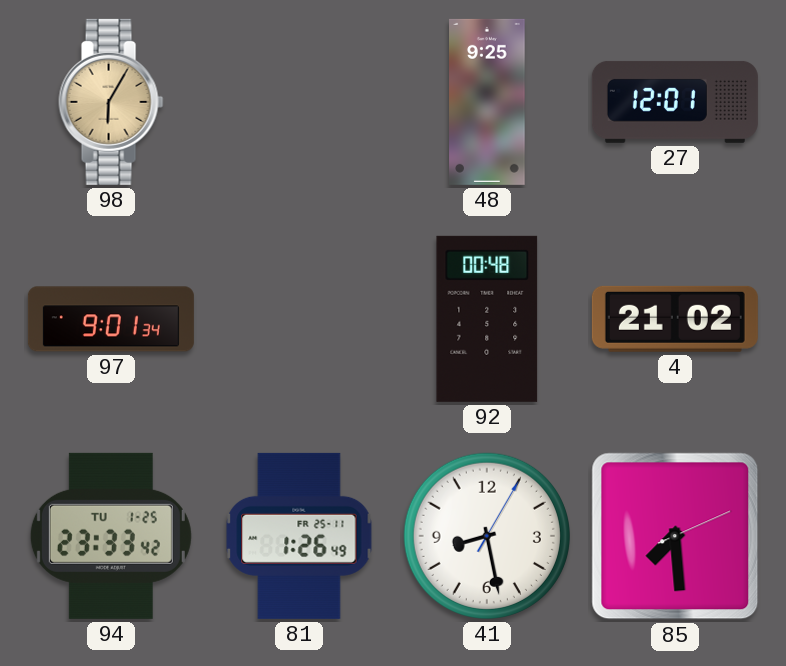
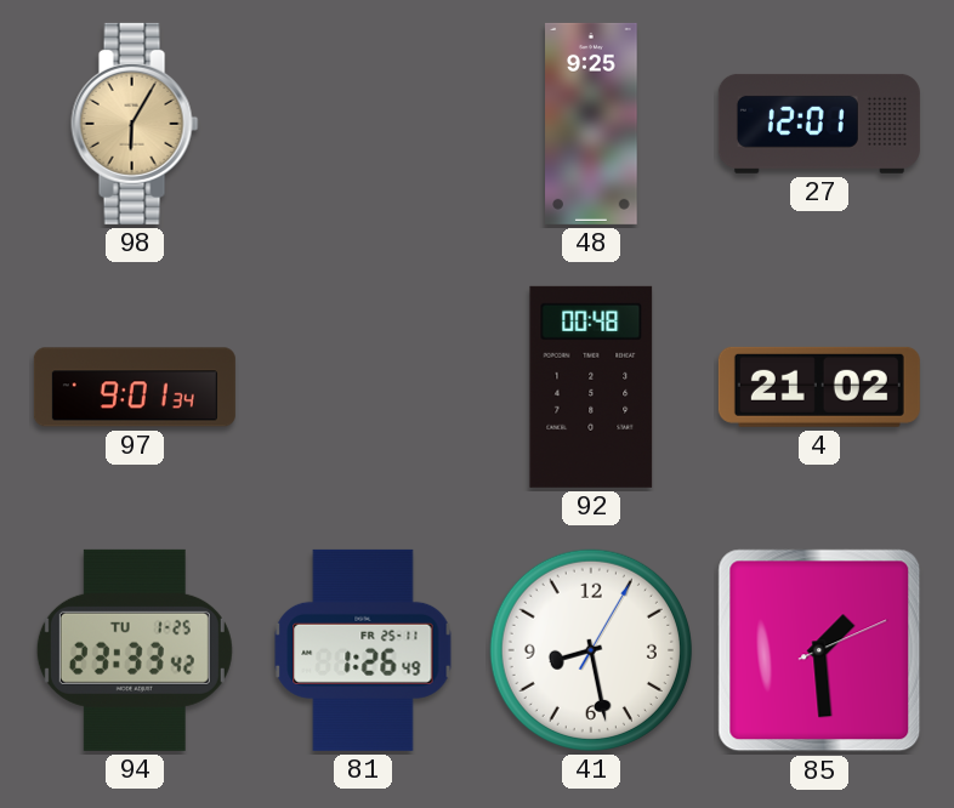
85: 7:29 -> 1:29 (819, 650)
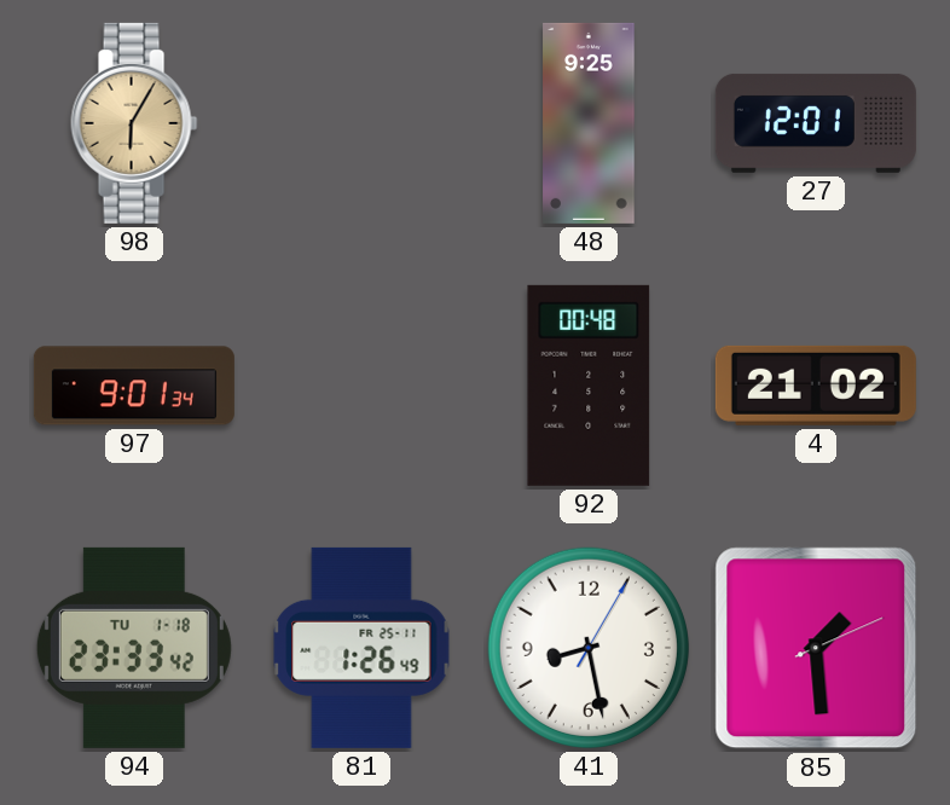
94 date: TU 1-25 -> TU 1-18 (134, 648)
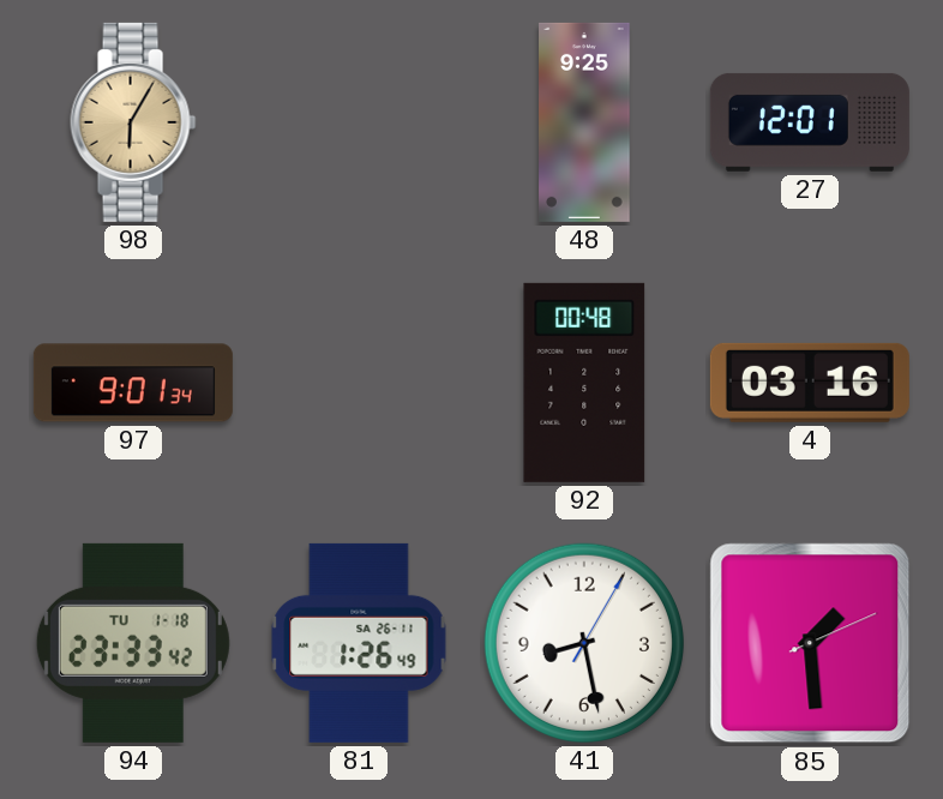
4: 21:02 -> 03:16 (810, 383)
81 date: FR 25-11 -> SA 26-11 (359, 643)
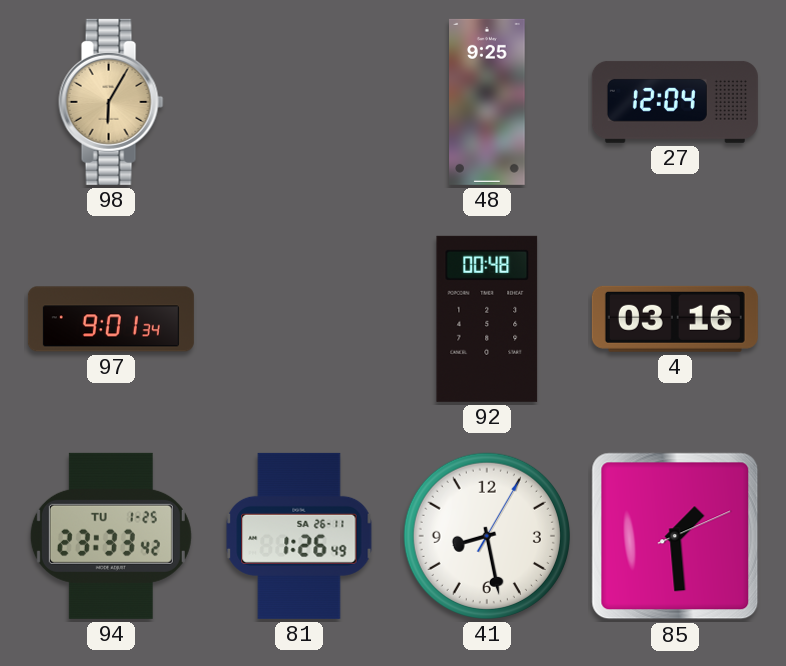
27: 12:01 -> 12:04 (675, 102)
94 date: TU 1-18 -> TU 1-25 (111, 536)
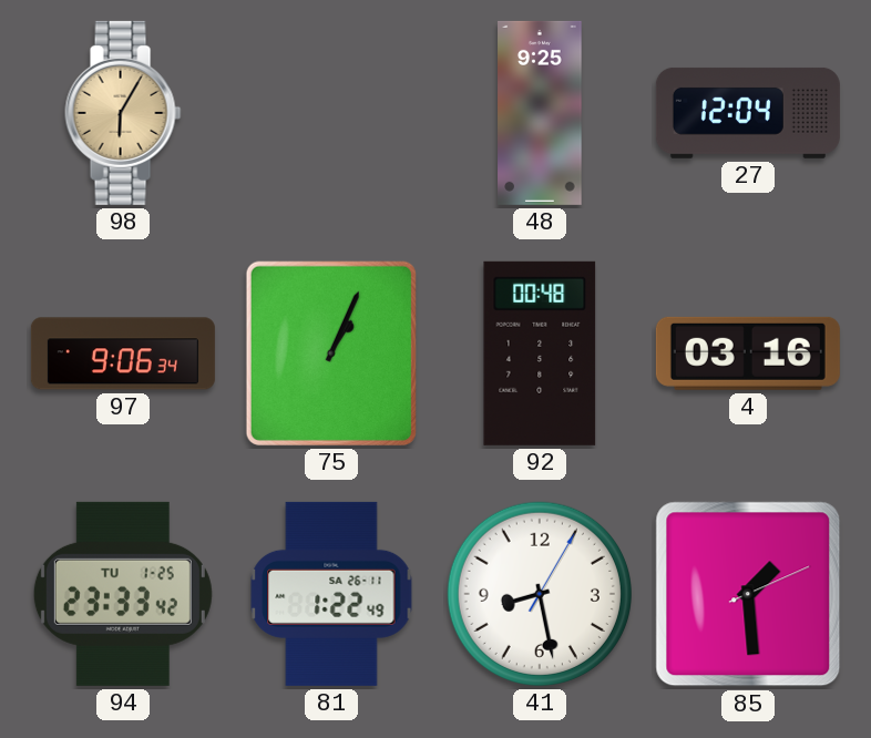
97: 9:01 -> 9:06 (123, 353)
75: none -> 1:04 (331, 353)
81: 1:26 -> 1:22 (331, 594)
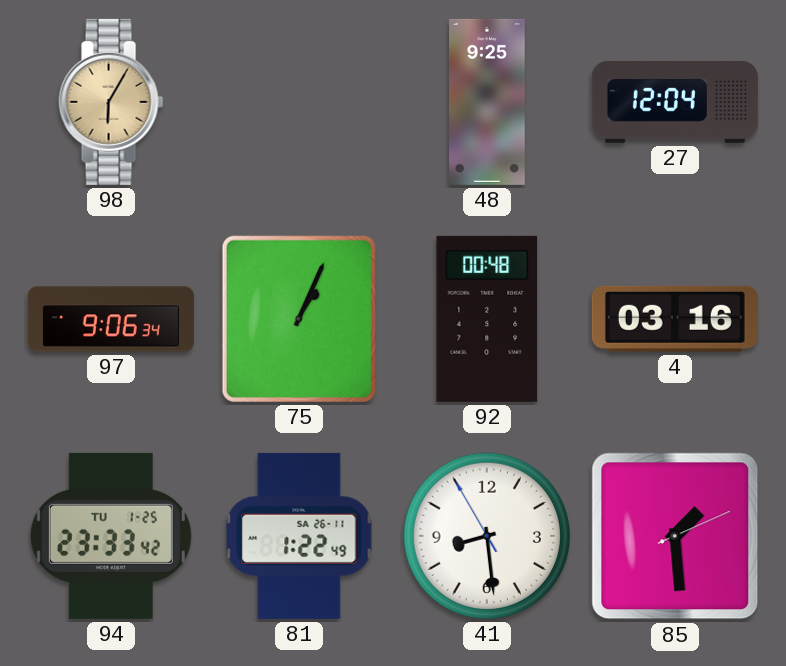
41: 8:28:05 -> 8:28:55 (487, 536)
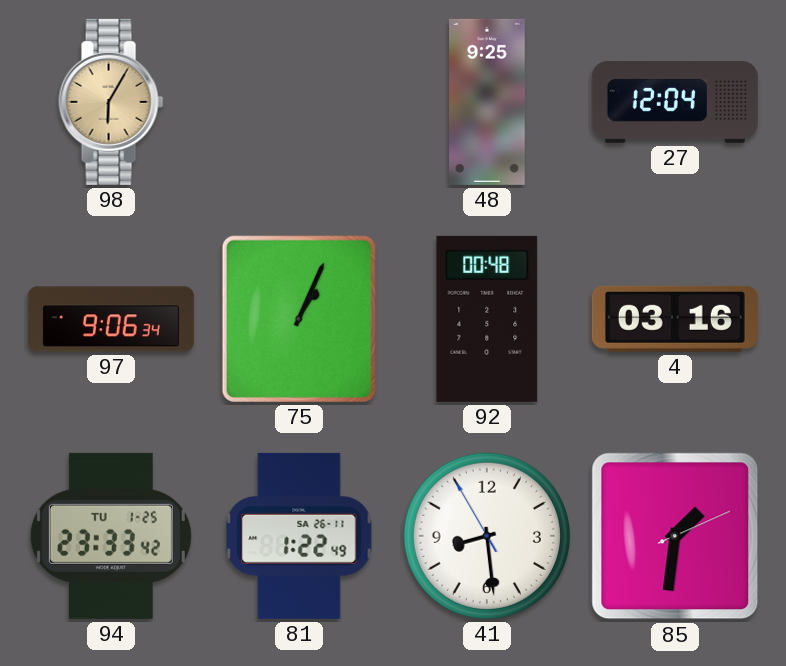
85: 1:29 -> 1:31 (675, 536)
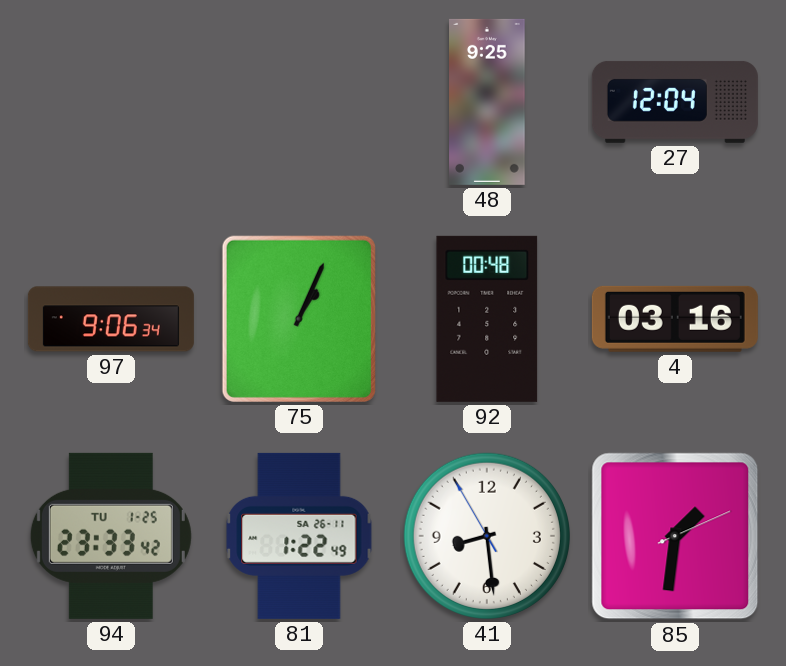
98: 6:05 -> none (111, 102)
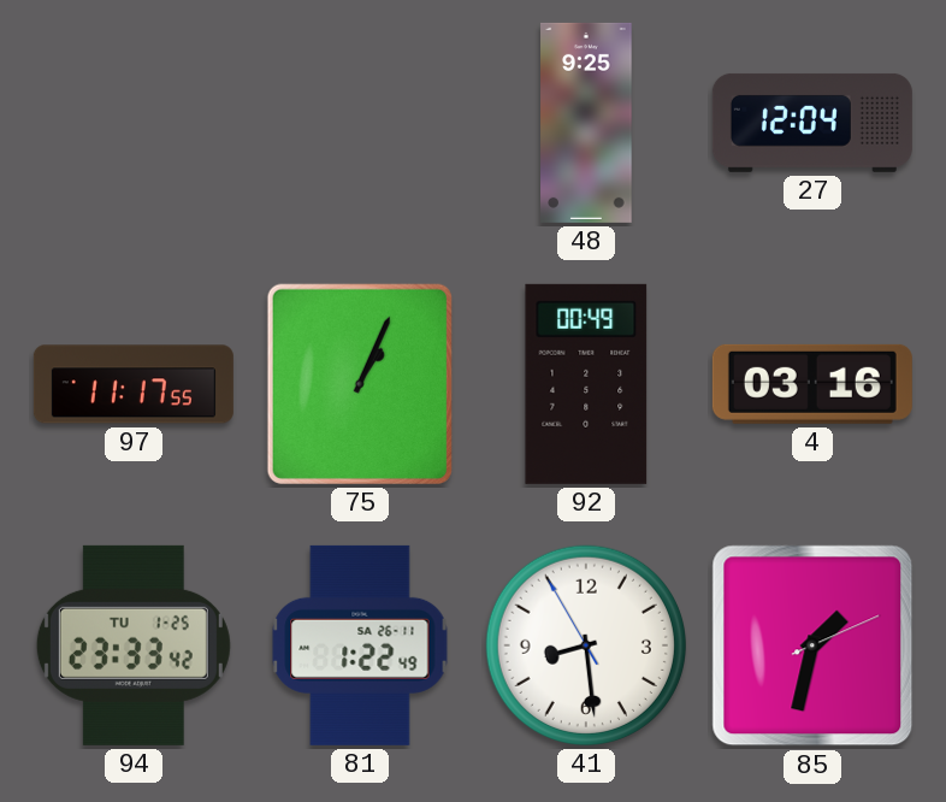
97: 9:06 -> 11:17 (134, 384)
92: 00:48 -> 00:49 (586, 384)
85: 1:31 -> 1:32 (812, 645)
